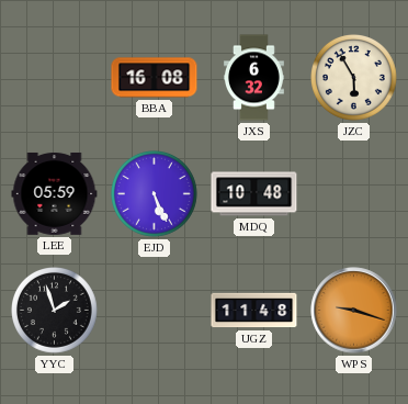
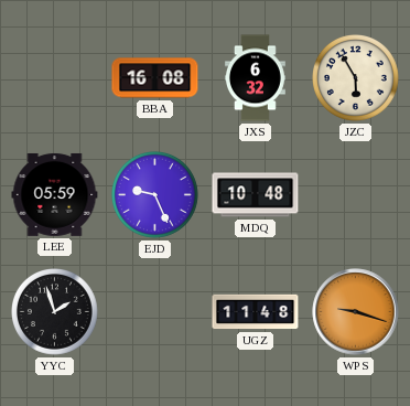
EJD: 5:26 -> 9:26 (155, 195)
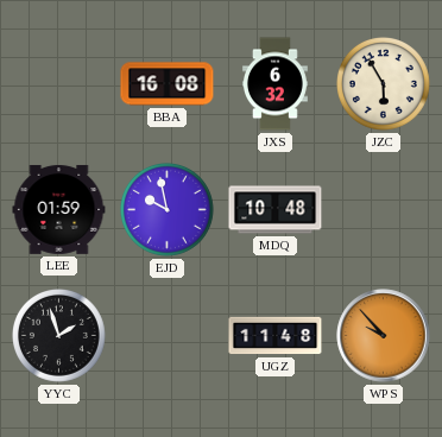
LEE: 05:59 -> 01:59 (59, 209)
EJD: 9:26 -> 9:58 (168, 210)
WPS: 9:18 -> 9:53 (384, 336)
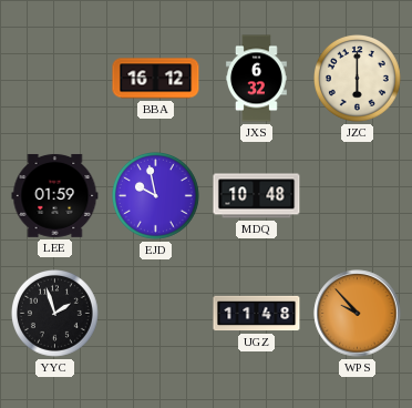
BBA: 16:08 -> 16:12 (156, 79)
JZC: 5:55 -> 6:00 (358, 79)
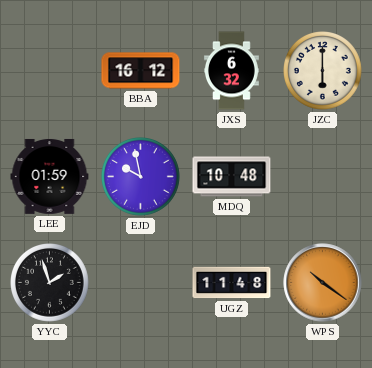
WPS: 9:53 -> 10:21 (323, 283)
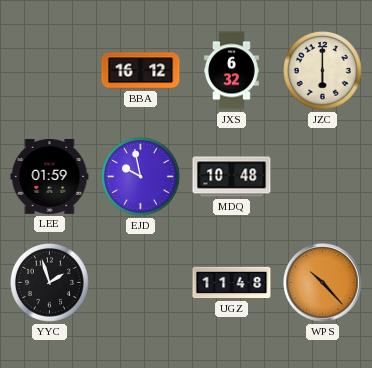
WPS: 10:21 -> 10:23 (323, 283)
